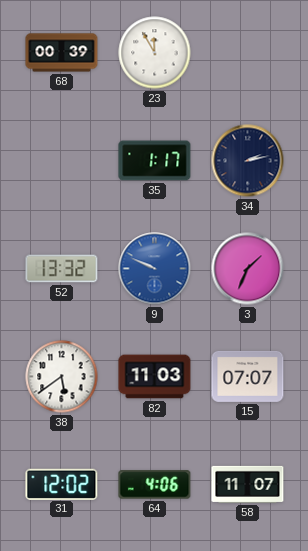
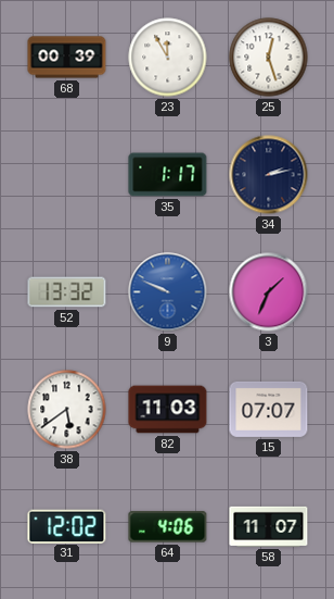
25: none -> 12:27 (269, 58)
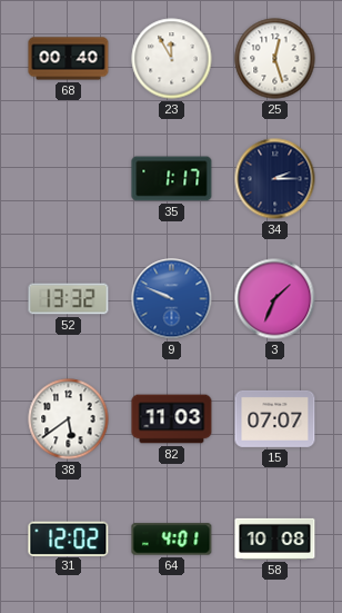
68: 00:39 -> 00:40 (69, 59)
34: 2:13 -> 2:15 (275, 179)
64: 4:06 -> 4:01 (172, 540)
58: 11:07 -> 10:08 (275, 538)
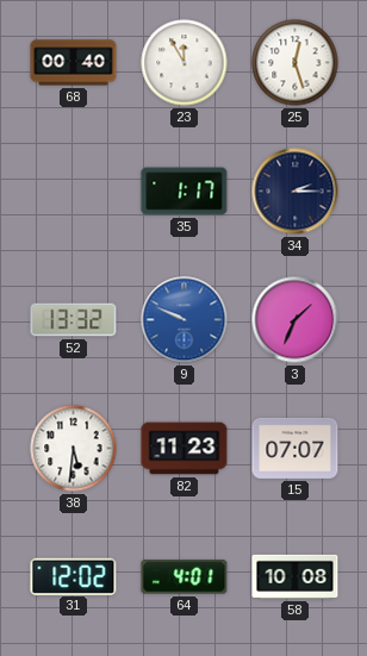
38: 5:39 -> 5:31 (74, 449)
82: 11:03 -> 11:23 (185, 449)
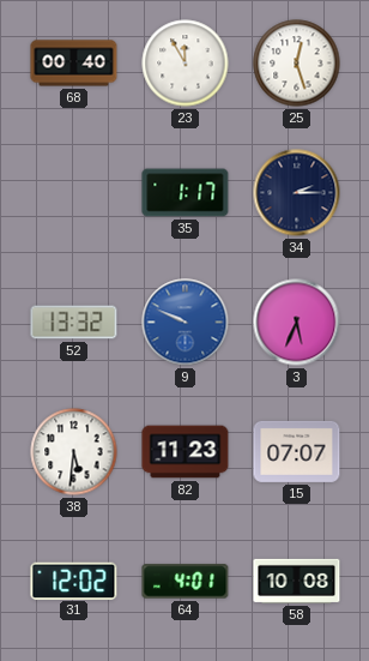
3: 1:34 -> 5:34 (297, 323)
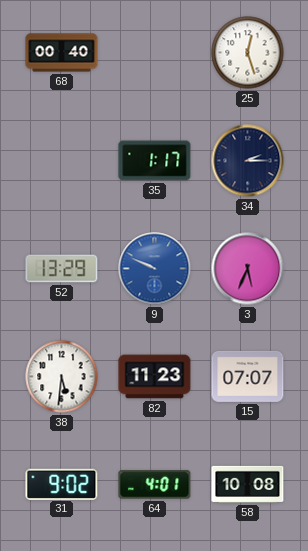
23: 11:55 -> none (186, 64)
52: 13:32 -> 13:29 (62, 269)
31: 12:02 -> 9:02 (62, 484)
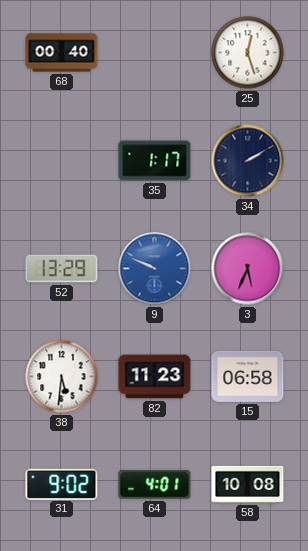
34: 2:15 -> 2:10 (248, 161)
15: 07:07 -> 06:58 (248, 376)
